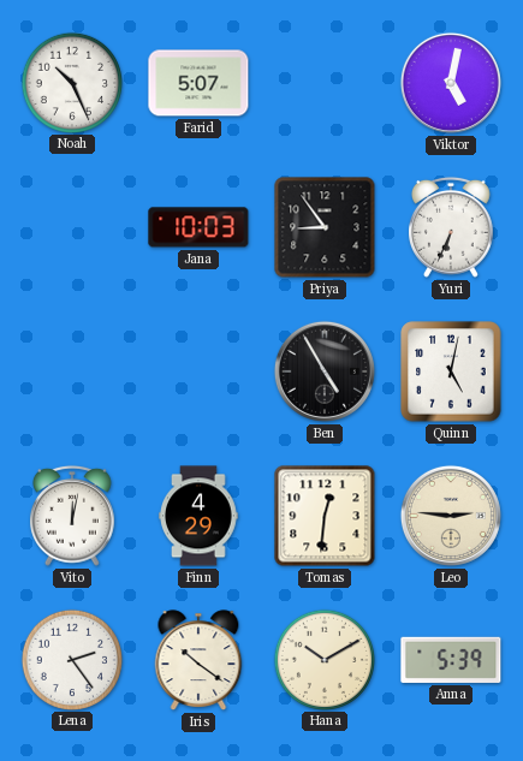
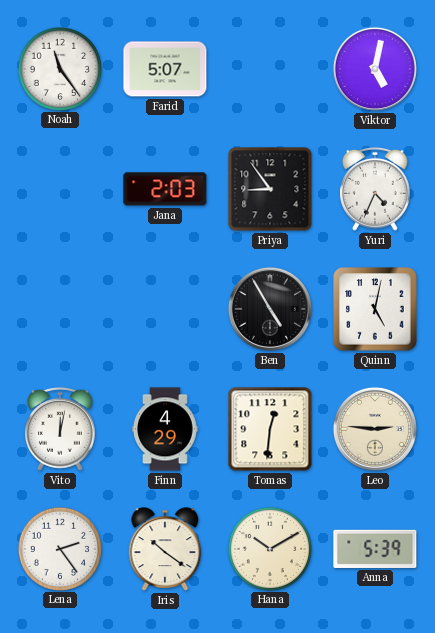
Noah: 10:26 -> 11:24 (59, 68)
Jana: 10:03 -> 2:03 (165, 189)
Yuri: 6:34 -> 4:34 (376, 189)
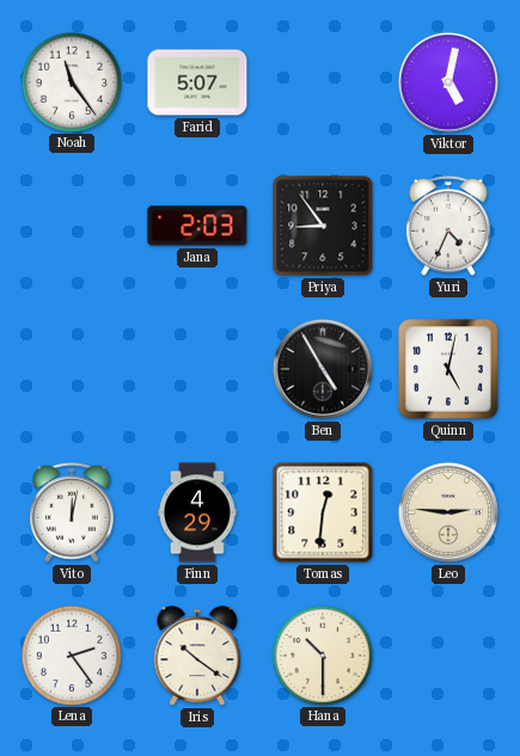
Hana: 10:10 -> 10:30 (322, 654)
Anna: 5:39 -> none (375, 549)
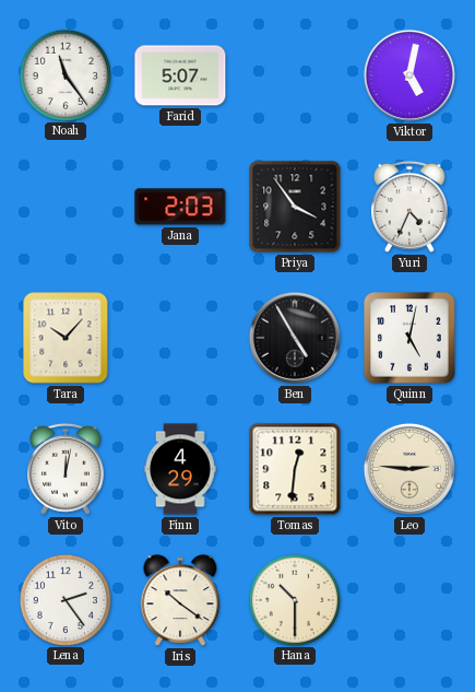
Priya: 8:54 -> 3:54 (295, 207)
Tara: none -> 10:07 (66, 338)
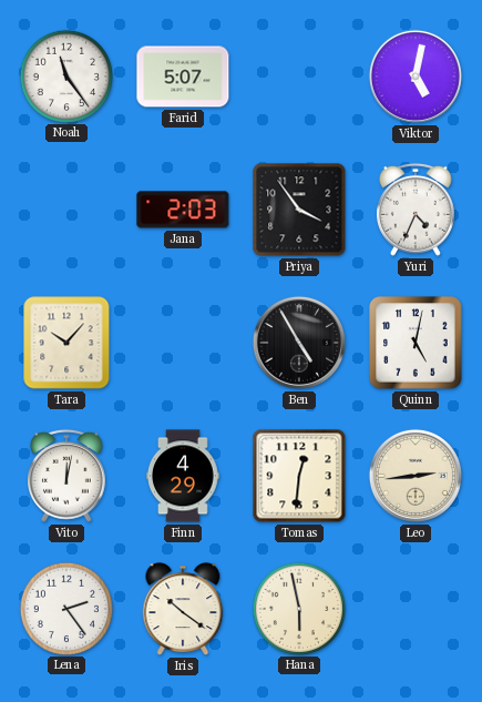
Leo: 2:46 -> 2:44 (416, 476)
Hana: 10:30 -> 5:58 (298, 608)
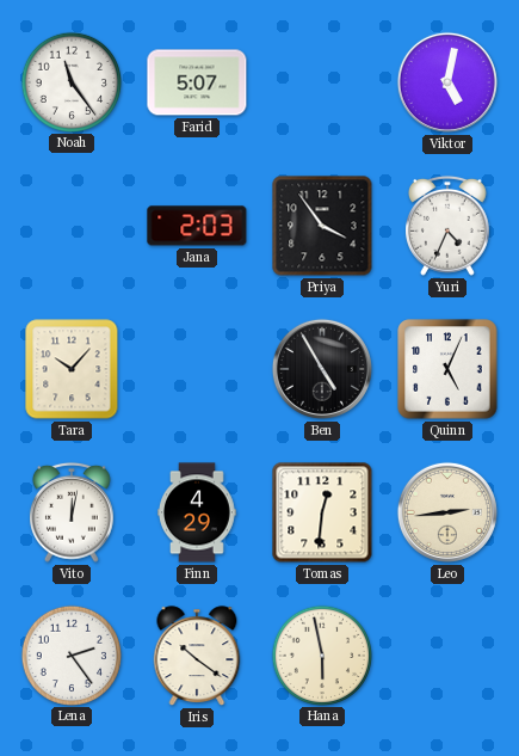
Quinn: 5:02 -> 5:04 (447, 369)
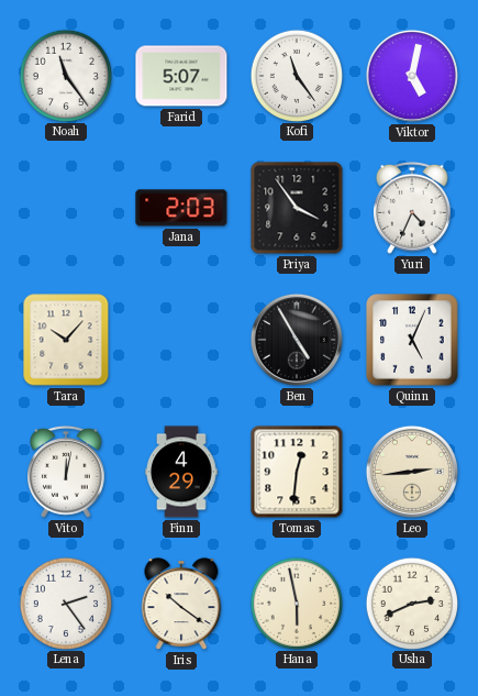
Kofi: none -> 11:24 (296, 75)
Usha: none -> 2:41 (411, 603)
